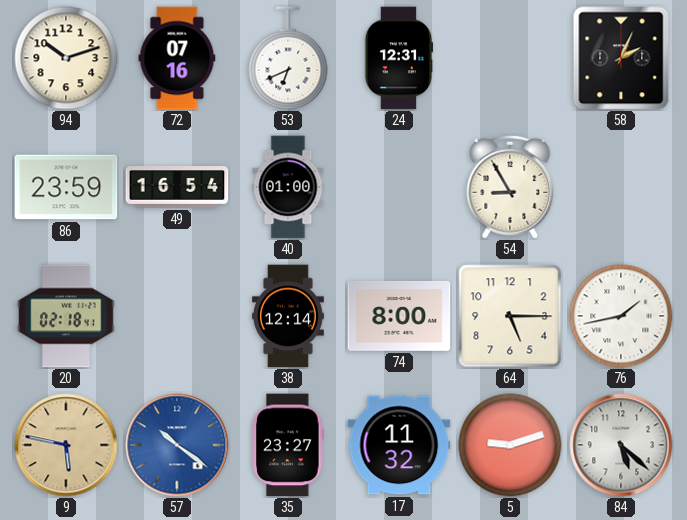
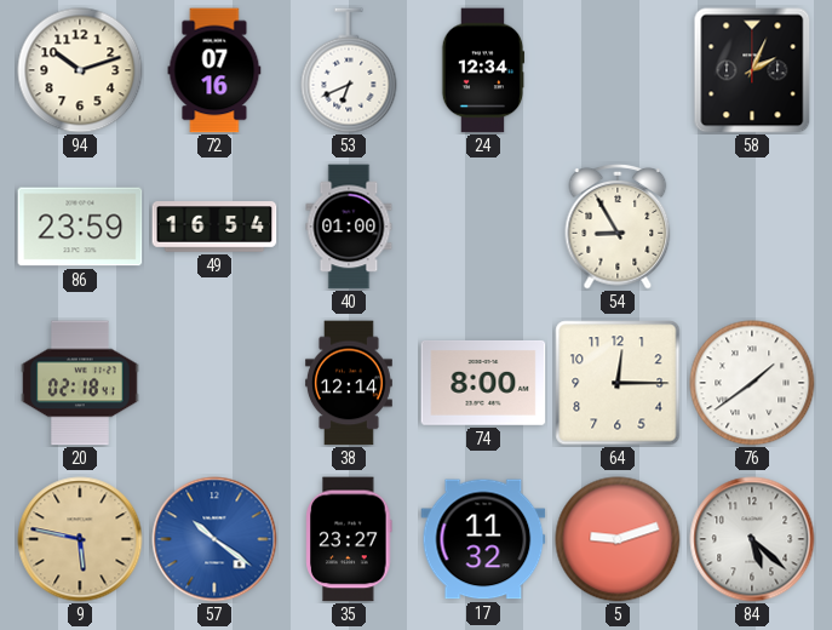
24: 12:31 -> 12:34 (483, 70)
64: 5:15 -> 12:15 (618, 383)
76: 1:43 -> 1:39 (752, 383)
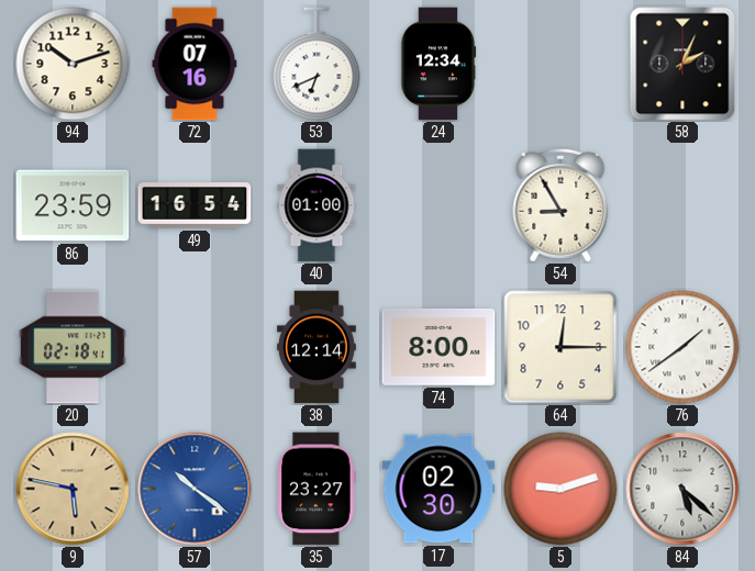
17: 11:32 -> 02:30 (438, 489)
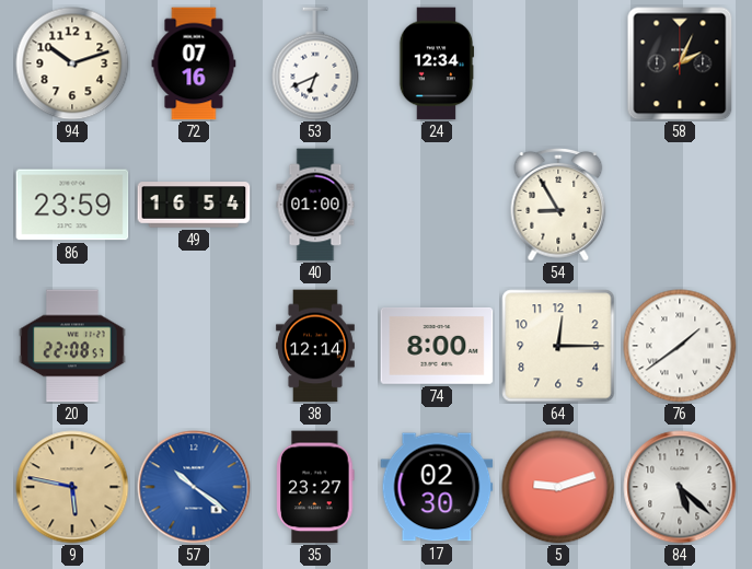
20: 02:18 -> 22:08 (72, 346)
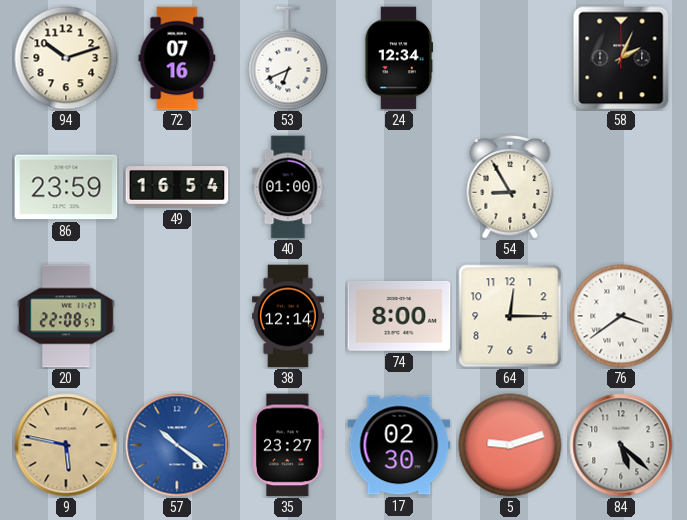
76: 1:39 -> 3:39 (621, 316)
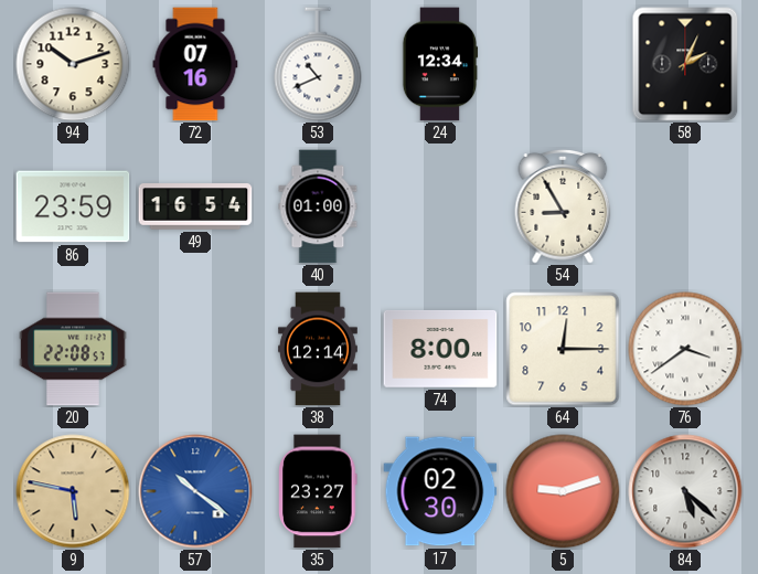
53: 6:41 -> 10:41 (318, 64)
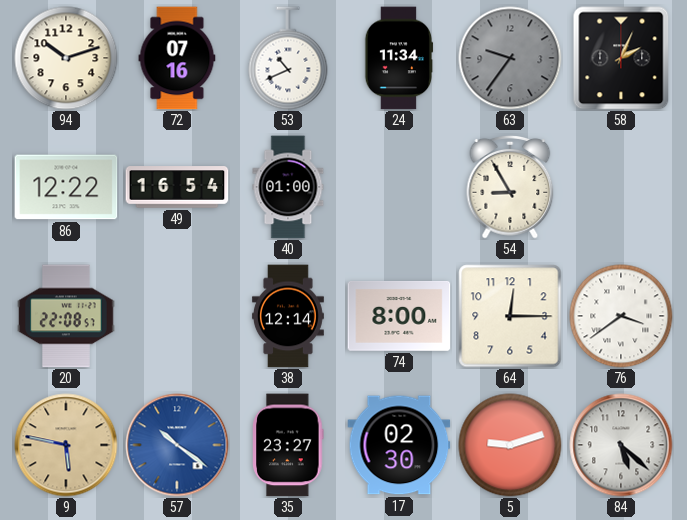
24: 12:34 -> 11:34 (399, 58)
63: none -> 9:36 (510, 58)
86: 23:59 -> 12:22 (66, 187)
